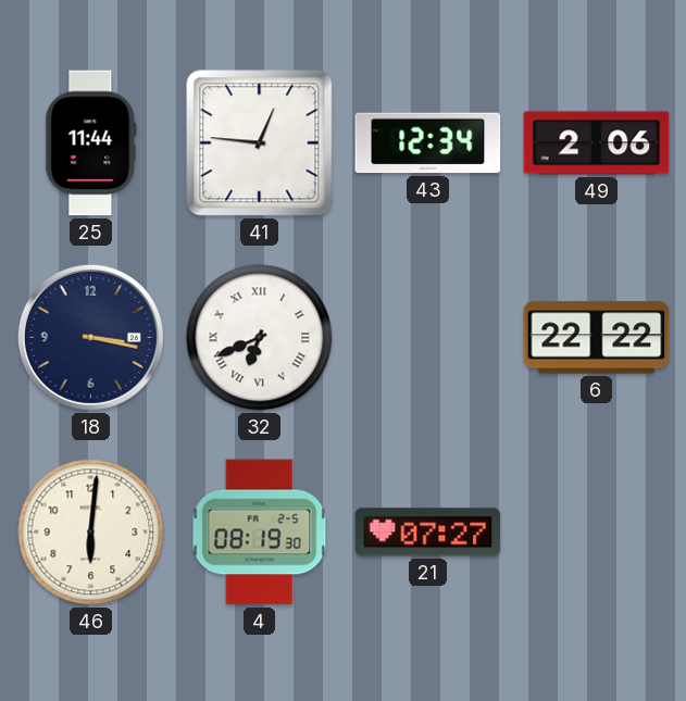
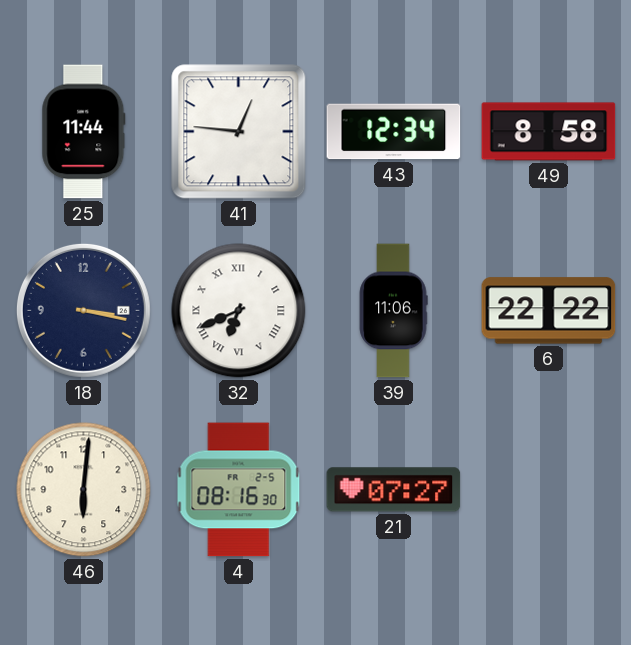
49: 2:06 -> 8:58 (549, 132)
39: none -> 11:06 (393, 311)
4: 08:19 -> 08:16 (239, 490)
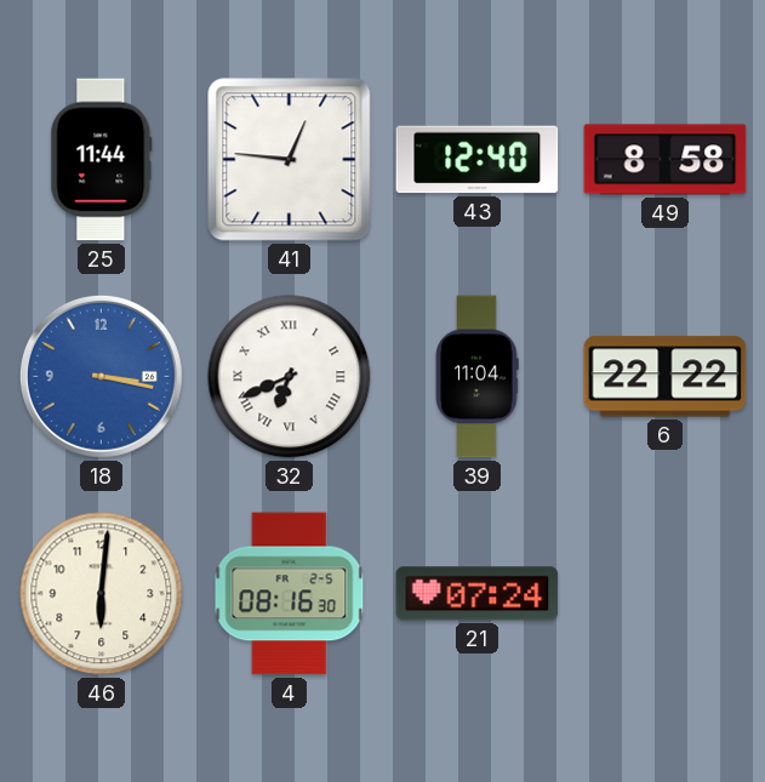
43: 12:34 -> 12:40 (478, 160)
18 dial: navy -> blue (101, 376)
39: 11:06 -> 11:04 (476, 377)
21: 07:27 -> 07:24 (478, 594)
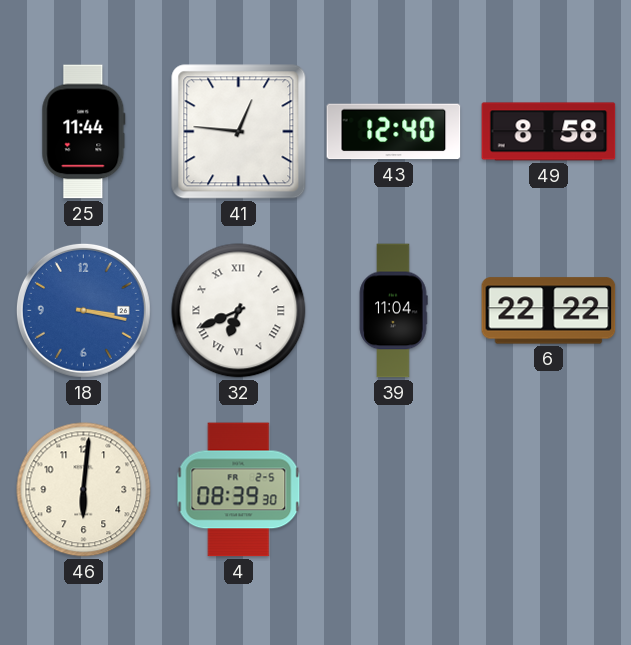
4: 08:16 -> 08:39 (239, 490)
21: 07:24 -> none (478, 594)
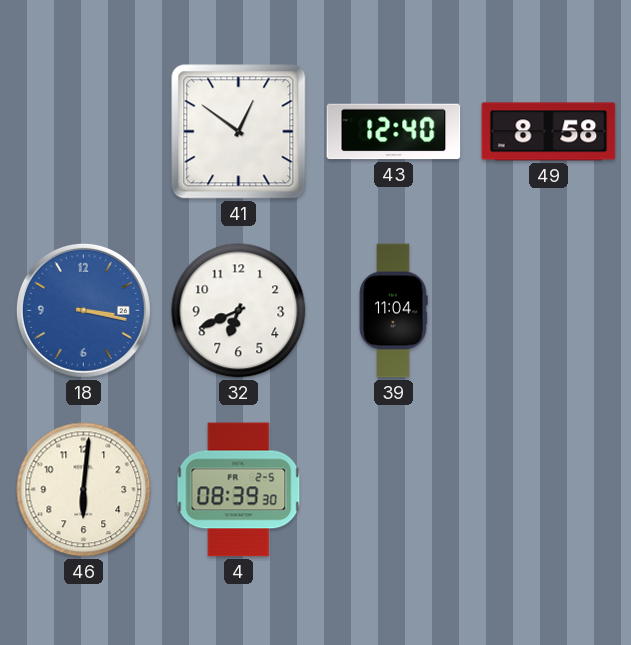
25: 11:44 -> none (84, 132)
41: 12:46 -> 12:51 (239, 132)
32 numerals: Roman -> Arabic (239, 311)
6: 22:22 -> none (549, 311)
